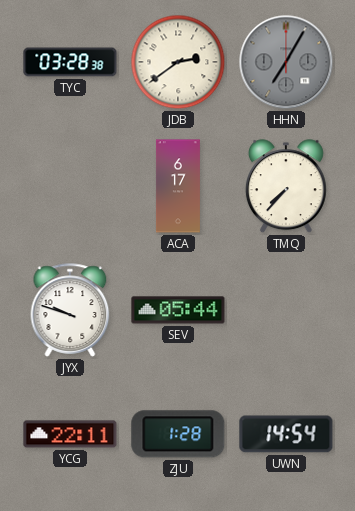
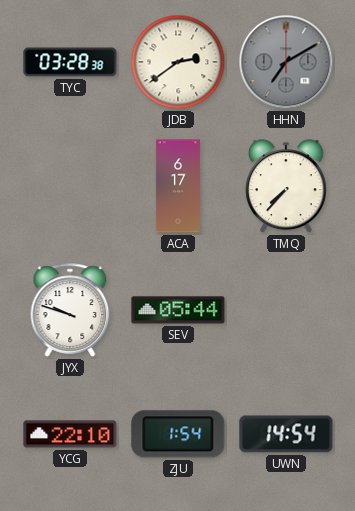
HHN: 7:05 -> 7:10 (286, 62)
YCG: 22:11 -> 22:10 (70, 434)
ZJU: 1:28 -> 1:54 (178, 434)
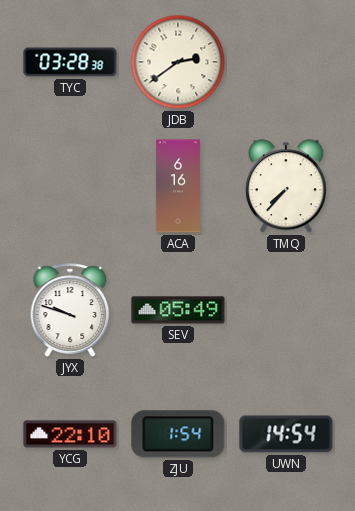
HHN: 7:10 -> none (286, 62)
ACA: 6:17 -> 6:16 (178, 186)
SEV: 05:44 -> 05:49 (178, 310)
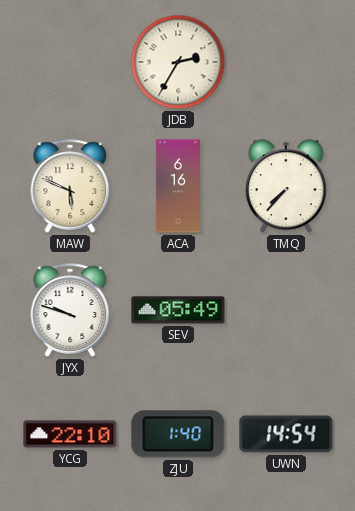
TYC: 03:28 -> none (70, 62)
JDB: 2:39 -> 2:35 (178, 62)
MAW: none -> 5:49 (70, 186)
ZJU: 1:54 -> 1:40 (178, 434)
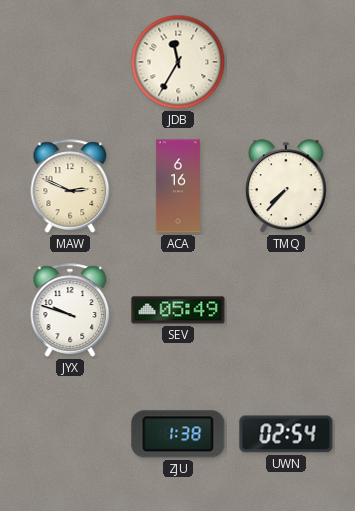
JDB: 2:35 -> 11:35 (178, 62)
MAW: 5:49 -> 2:49 (70, 186)
YCG: 22:10 -> none (70, 434)
ZJU: 1:40 -> 1:38 (178, 434)
UWN: 14:54 -> 02:54 (286, 434)
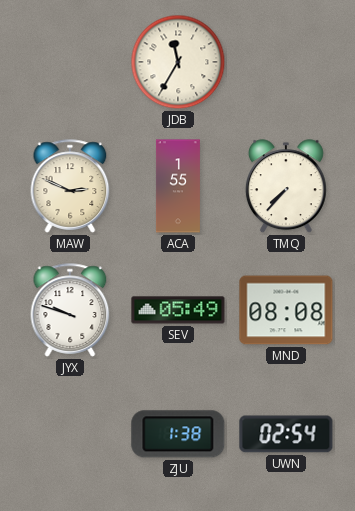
ACA: 6:16 -> 1:55 (178, 186)
MND: none -> 08:08 (286, 310)
